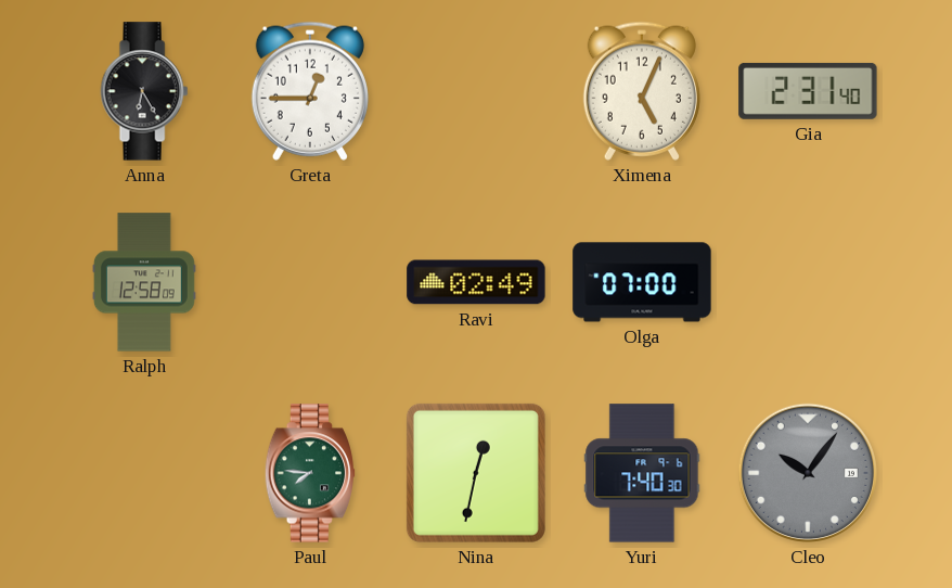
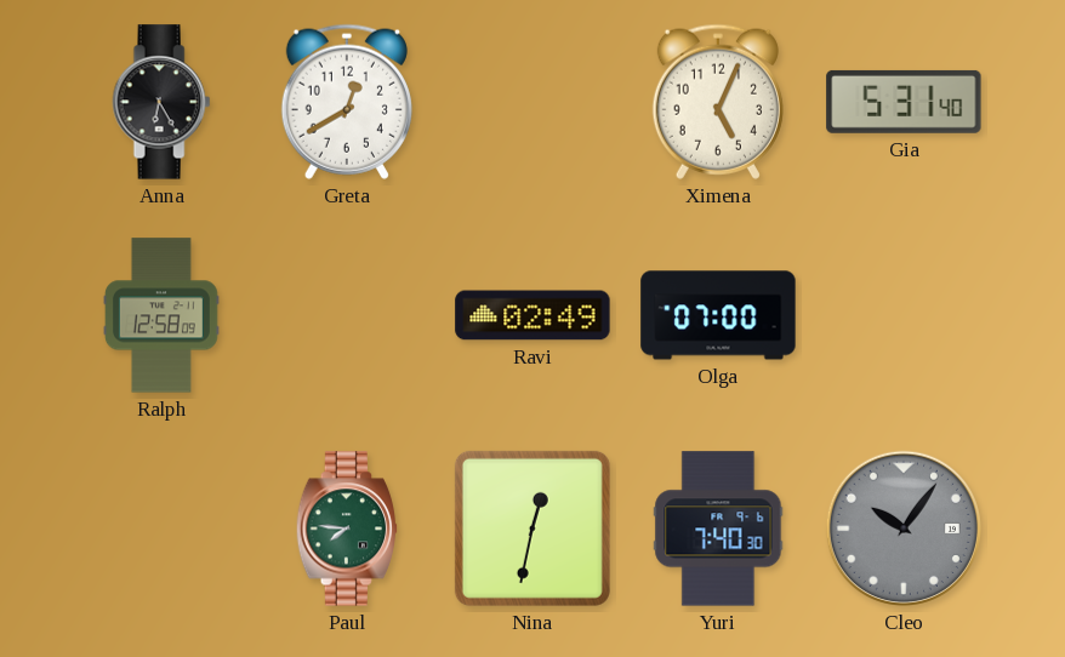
Greta: 12:45 -> 12:40 (347, 102)
Gia: 2:31 -> 5:31 (904, 102)
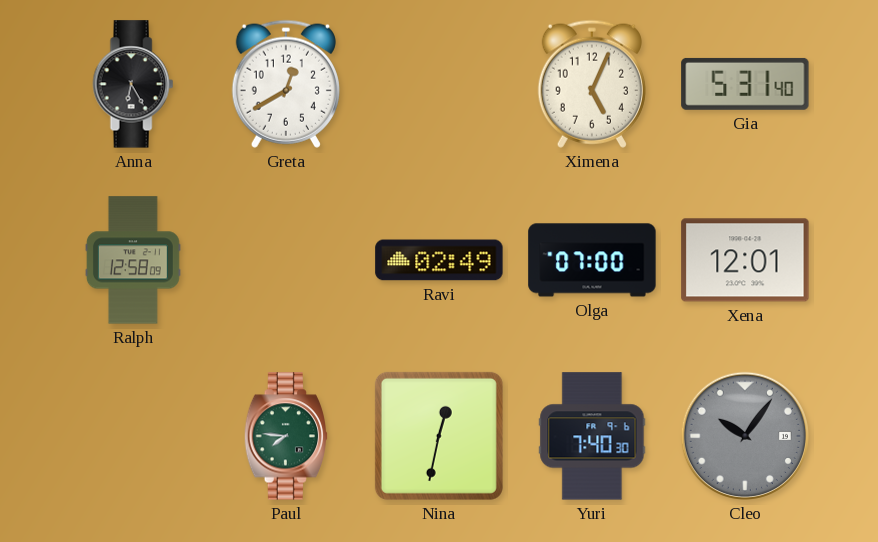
Xena: none -> 12:01 (745, 260)
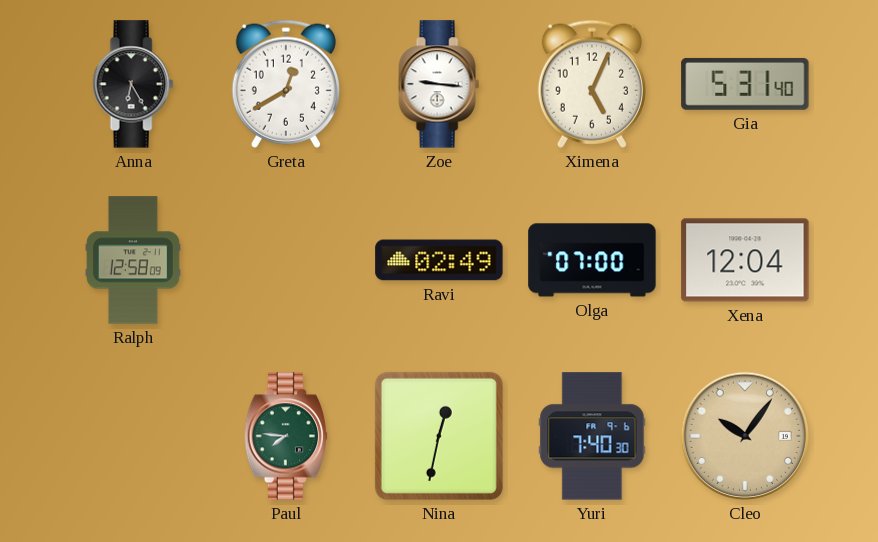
Zoe: none -> 9:16 (439, 84)
Xena: 12:01 -> 12:04 (745, 260)
Cleo dial: grey -> champagne (745, 436)
